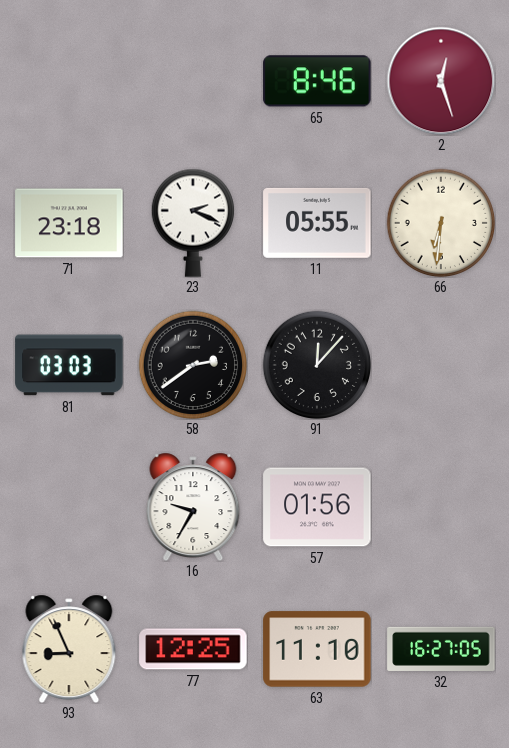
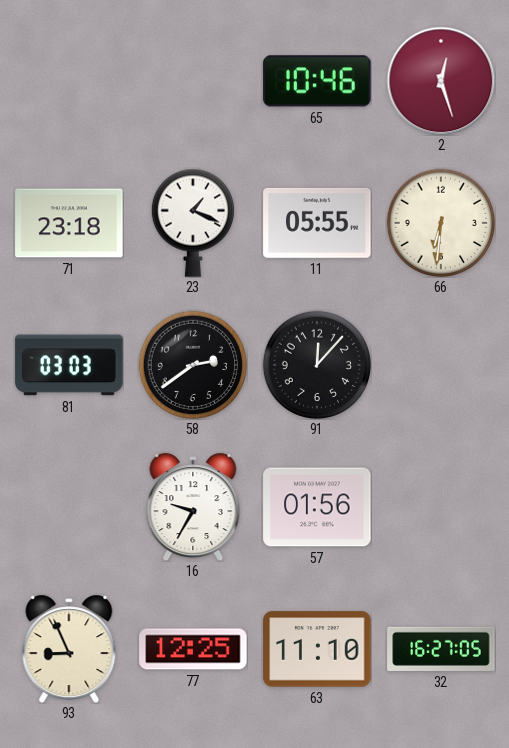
65: 8:46 -> 10:46 (317, 81)
23: 2:19 -> 1:19 (192, 223)
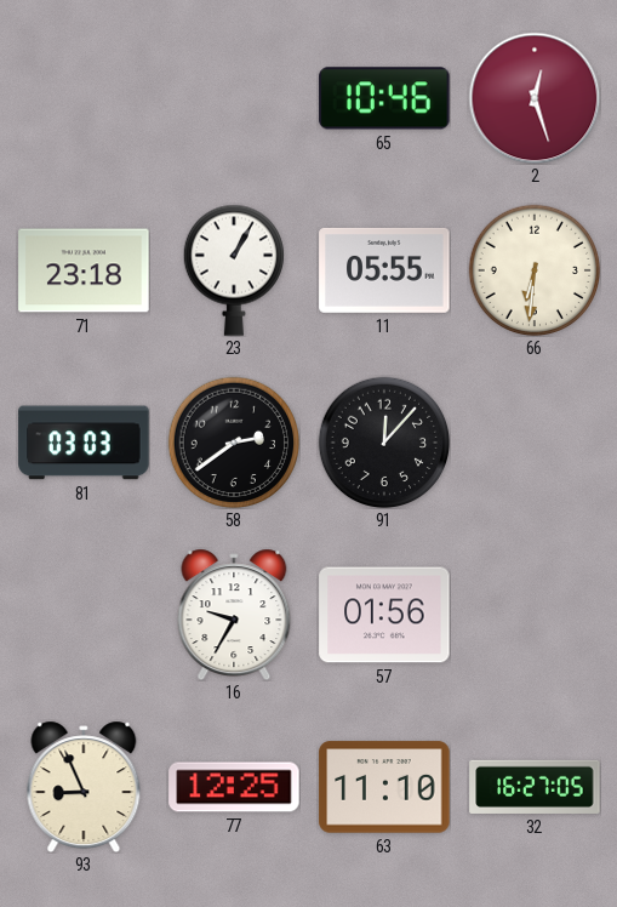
23: 1:19 -> 1:05 (233, 270)
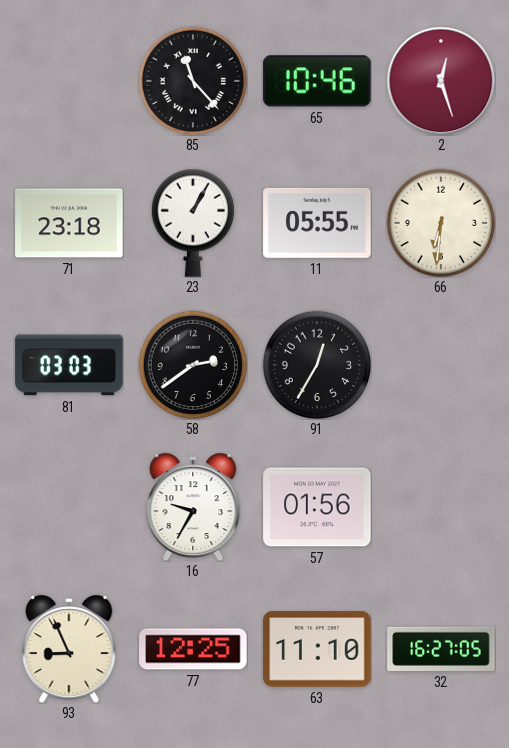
85: none -> 11:23 (192, 80)
91: 12:07 -> 12:35 (316, 364)
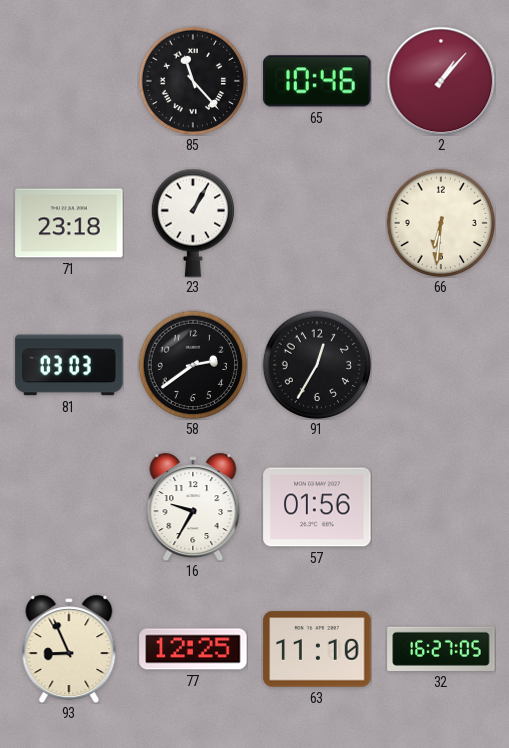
2: 12:27 -> 1:07 (441, 81)
11: 05:55 -> none (317, 223)
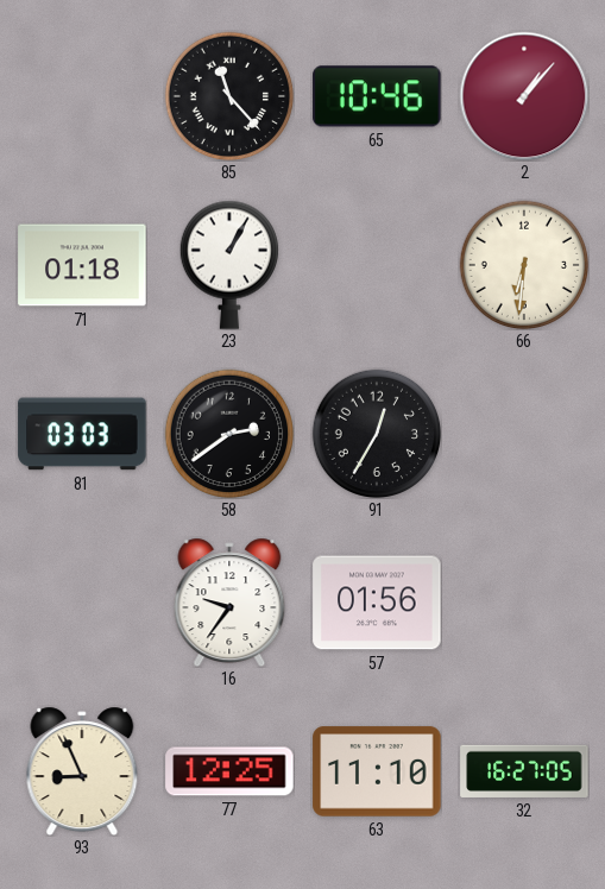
71: 23:18 -> 01:18 (82, 265)
16: 9:35 -> 9:36 (229, 603)
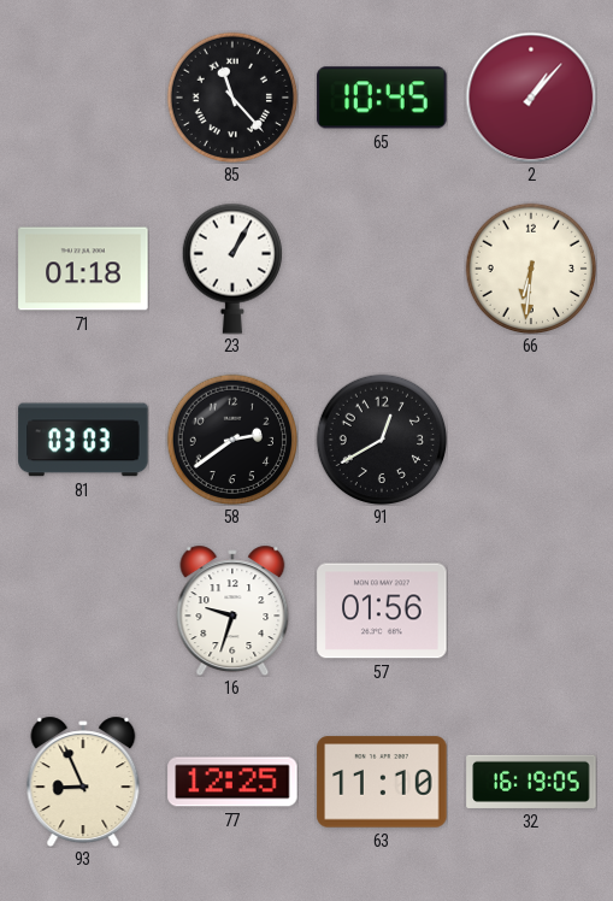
65: 10:46 -> 10:45 (382, 98)
91: 12:35 -> 12:40 (381, 438)
16: 9:36 -> 9:33 (232, 611)
32: 16:27 -> 16:19 (531, 782)
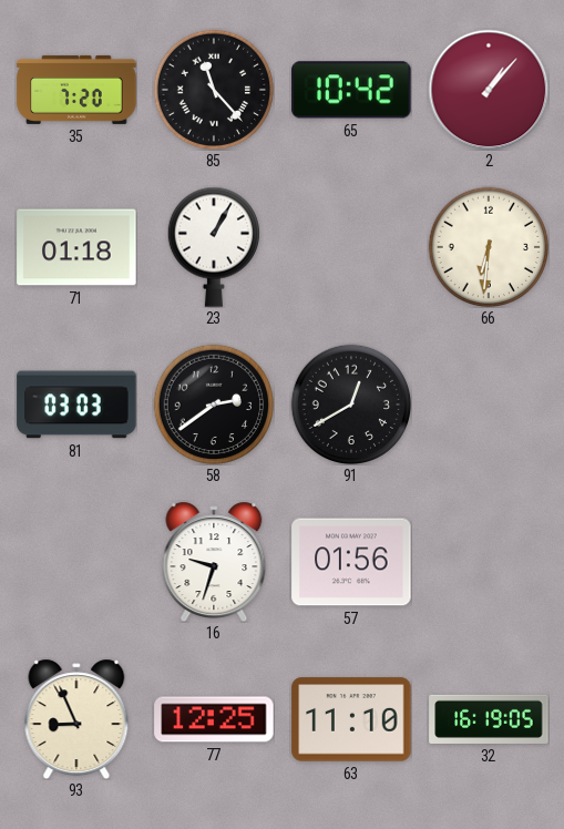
35: none -> 7:20 (76, 90)
65: 10:45 -> 10:42 (351, 90)
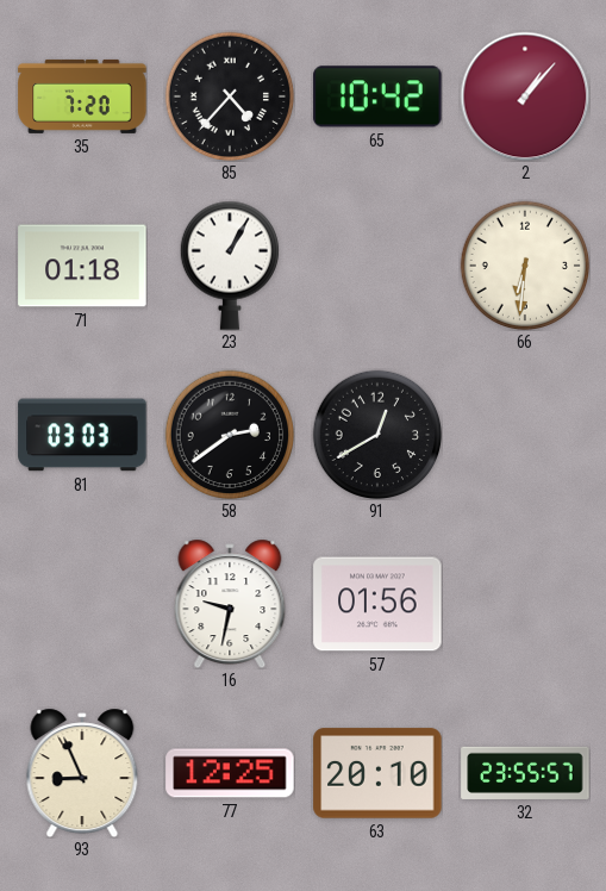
85: 11:23 -> 4:37 (229, 95)
16: 9:33 -> 9:32 (230, 604)
63: 11:10 -> 20:10 (377, 773)
32: 16:19 -> 23:55 (525, 773)
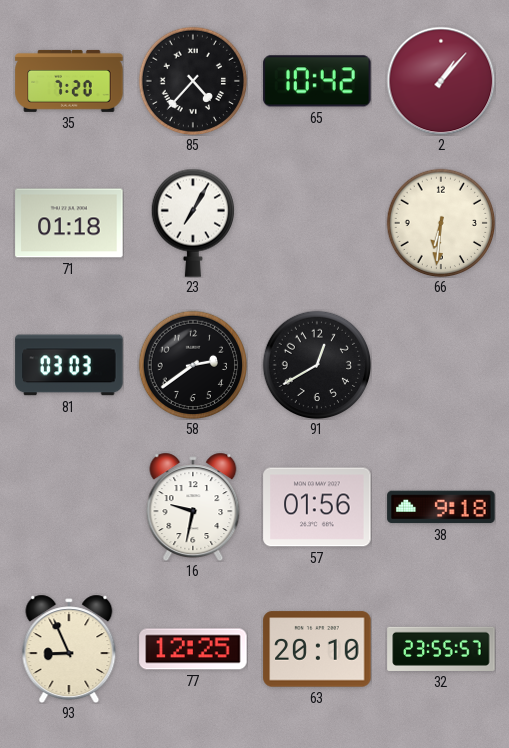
23: 1:05 -> 7:05 (192, 223)
38: none -> 9:18 (441, 507)
